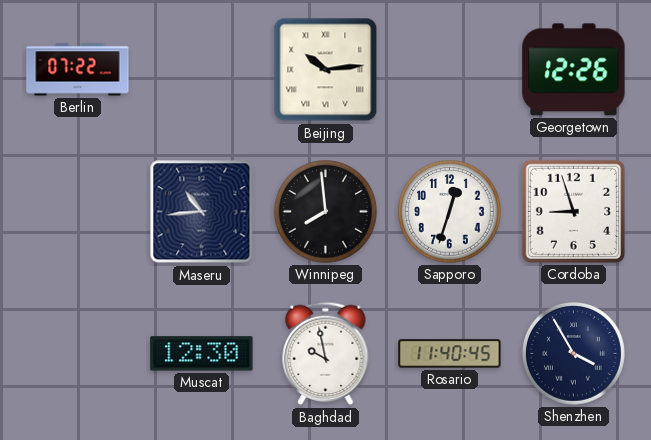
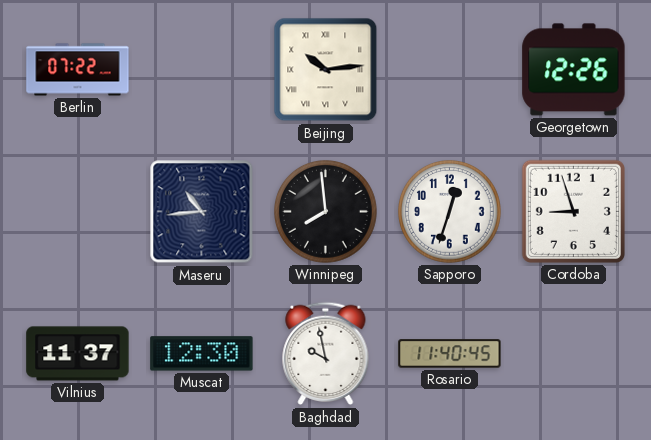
Vilnius: none -> 11:37 (78, 354)
Shenzhen: 3:55 -> none (574, 354)
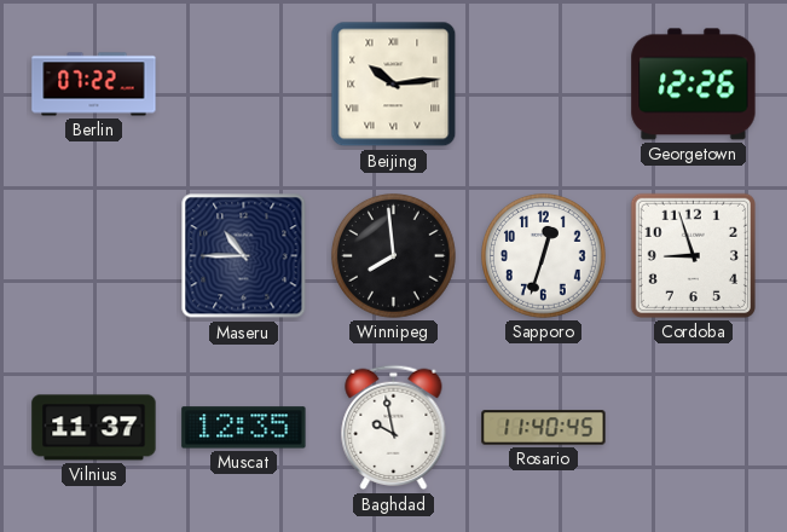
Maseru: 10:44 -> 10:45 (244, 256)
Muscat: 12:30 -> 12:35 (244, 428)
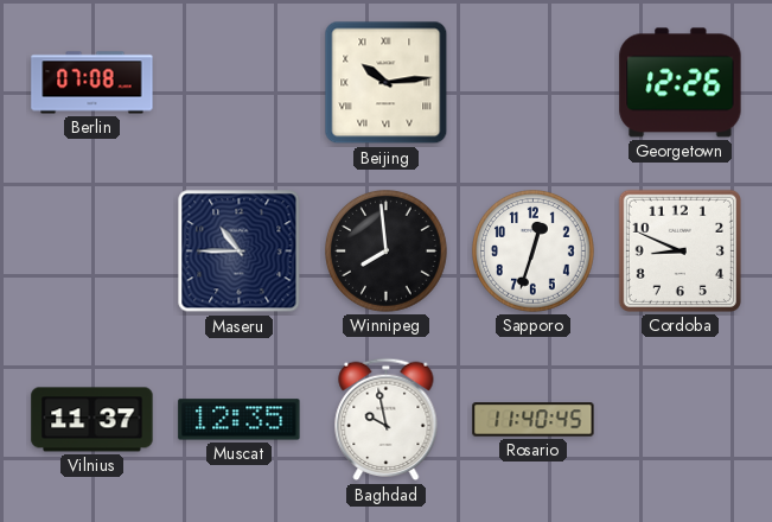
Berlin: 07:22 -> 07:08 (92, 83)
Cordoba: 8:57 -> 8:49 (680, 250)
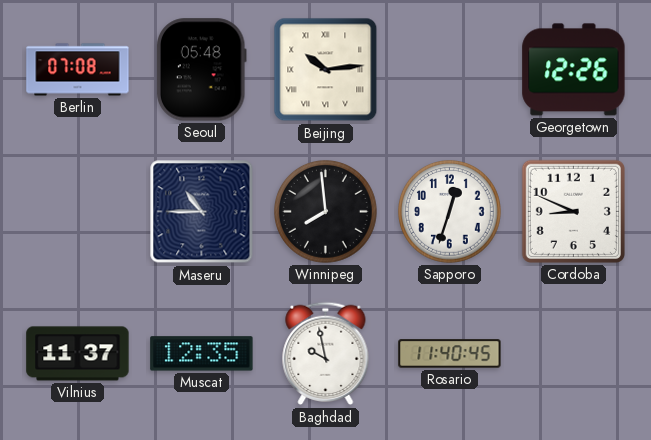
Seoul: none -> 05:48 (201, 70)
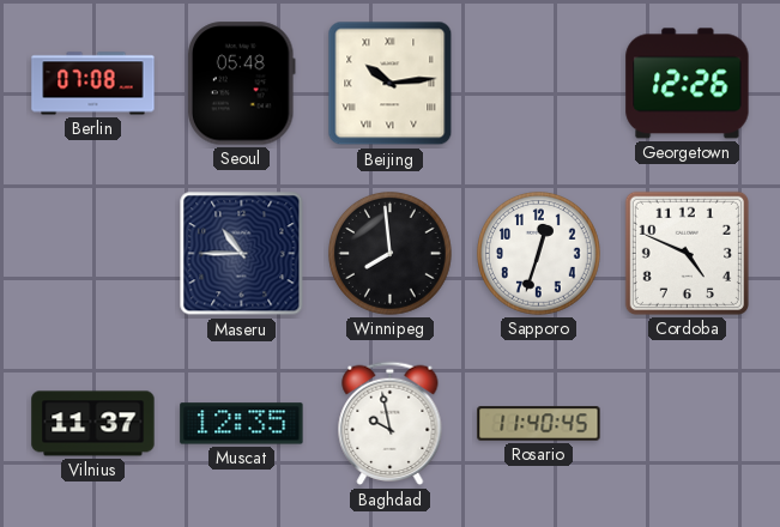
Cordoba: 8:49 -> 4:49 (687, 253)
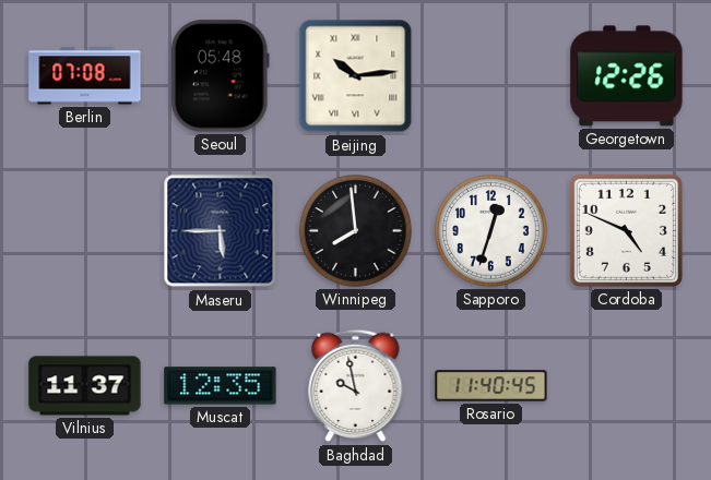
Maseru: 10:45 -> 5:45 (221, 231)
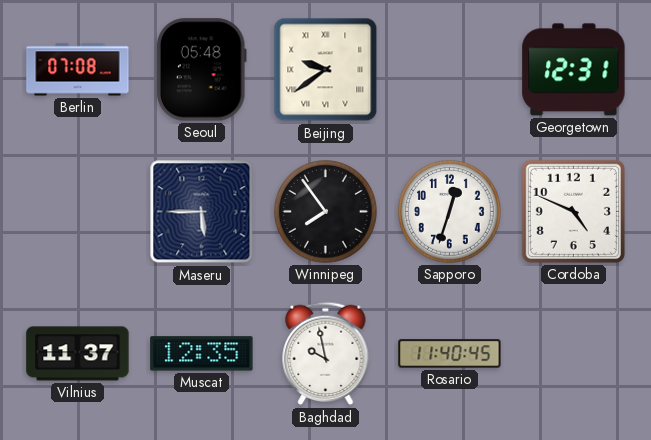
Beijing: 10:14 -> 9:39 (326, 70)
Georgetown: 12:26 -> 12:31 (574, 70)
Winnipeg: 7:59 -> 7:54 (326, 212)
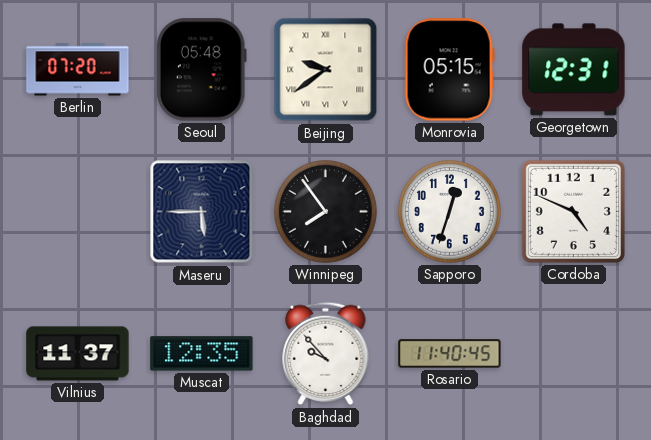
Berlin: 07:08 -> 07:20 (78, 70)
Monrovia: none -> 05:15 (449, 70)
Baghdad: 9:58 -> 9:53 (326, 354)
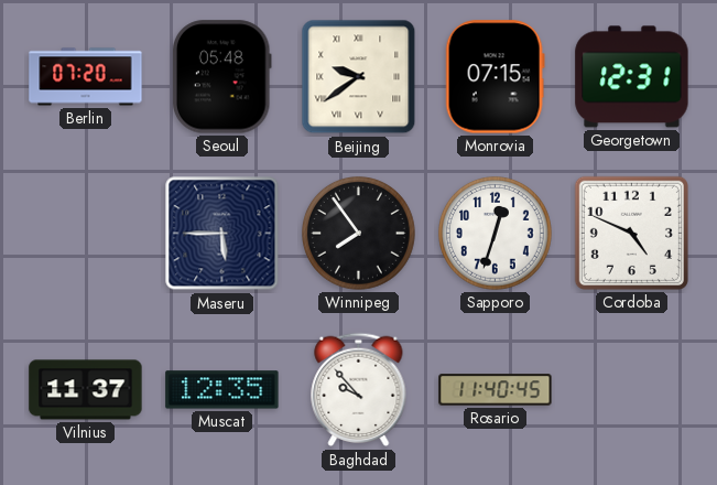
Monrovia: 05:15 -> 07:15 (495, 77)
